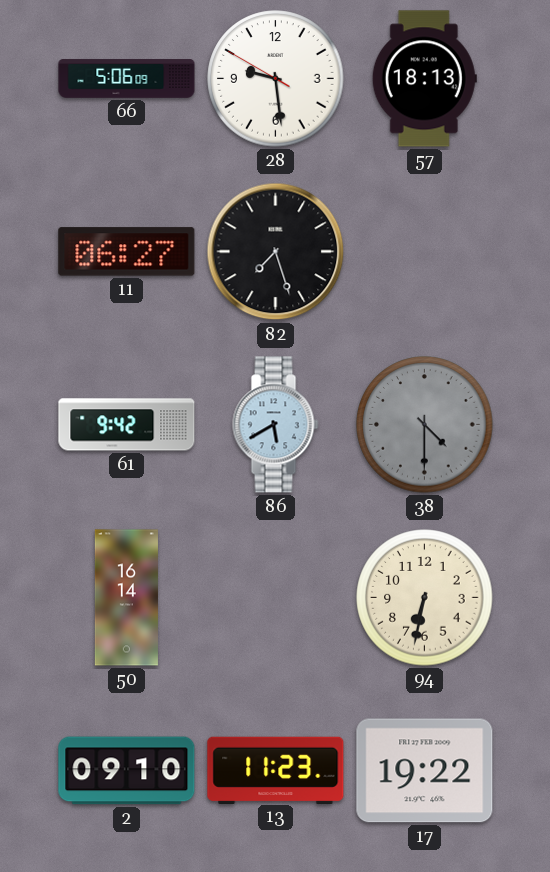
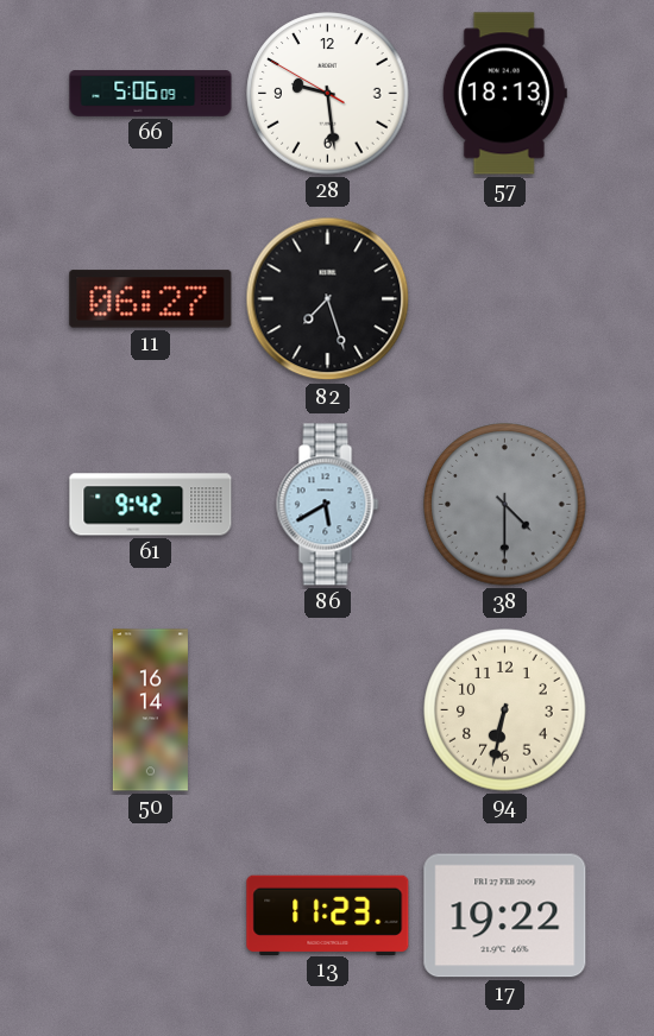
2: 09:10 -> none (127, 771)
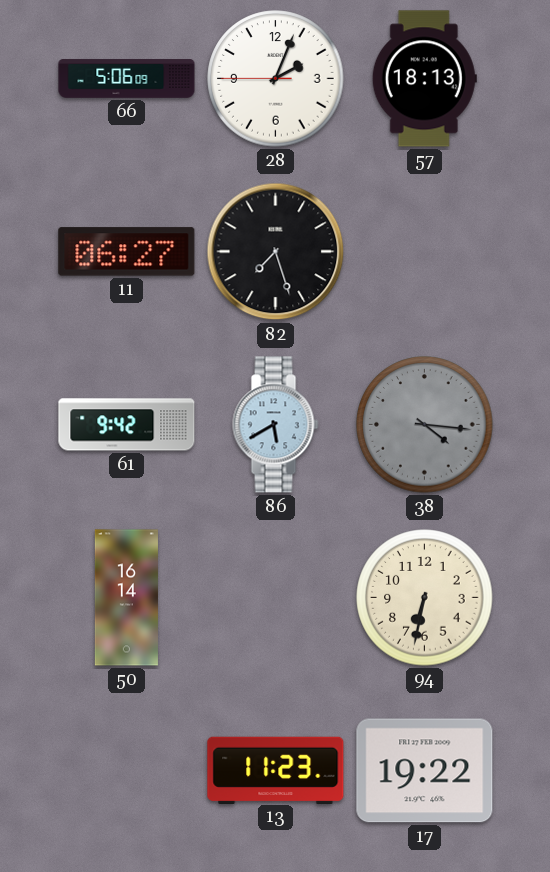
28: 9:28 -> 2:03 (276, 79)
38: 4:30 -> 4:16 (425, 425)
